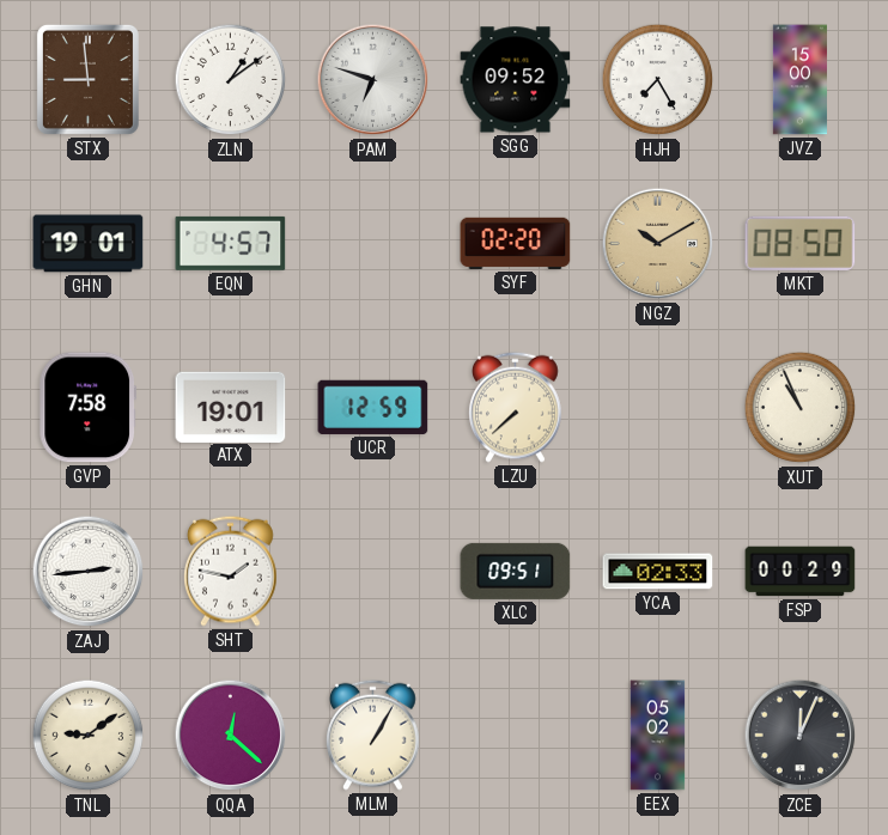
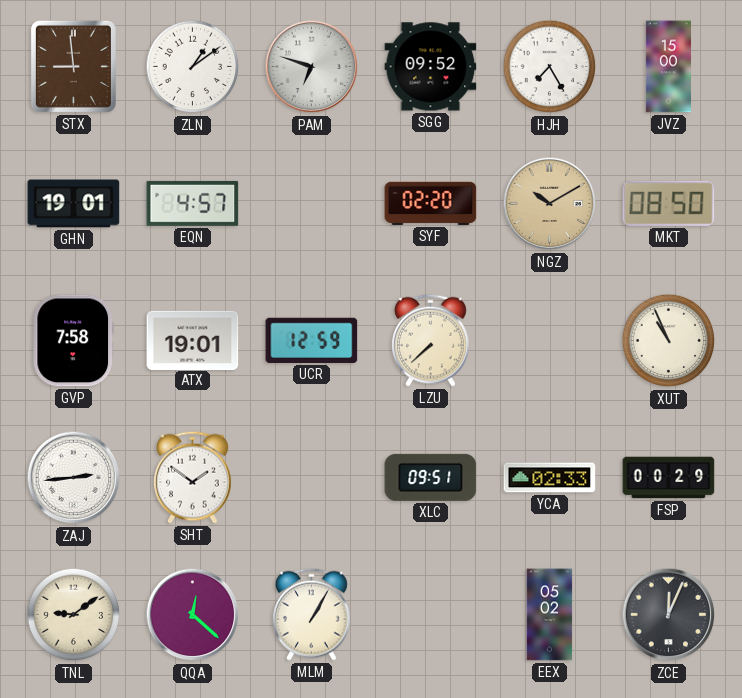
SHT: 1:47 -> 1:51 (193, 477)
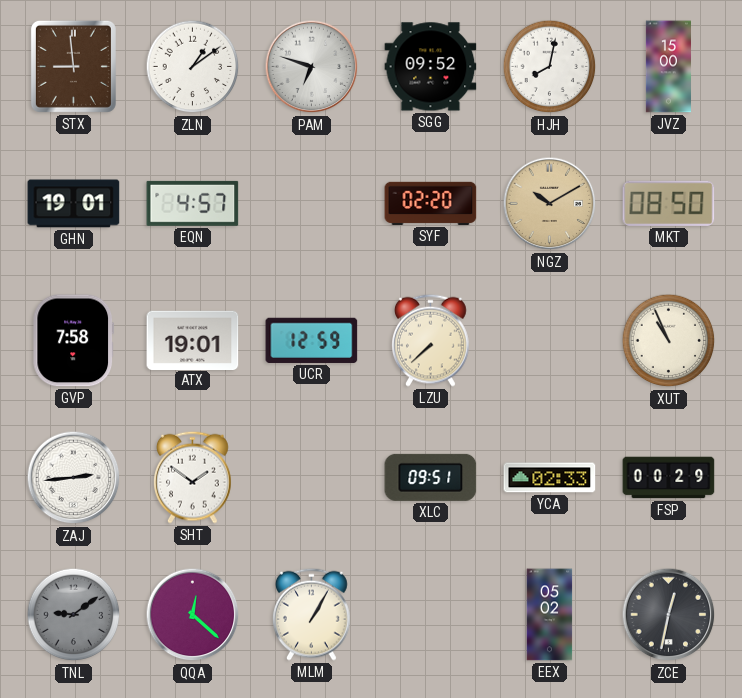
HJH: 7:25 -> 8:02 (550, 67)
TNL dial: cream -> grey (74, 615)
ZCE: 12:04 -> 12:32 (669, 615)
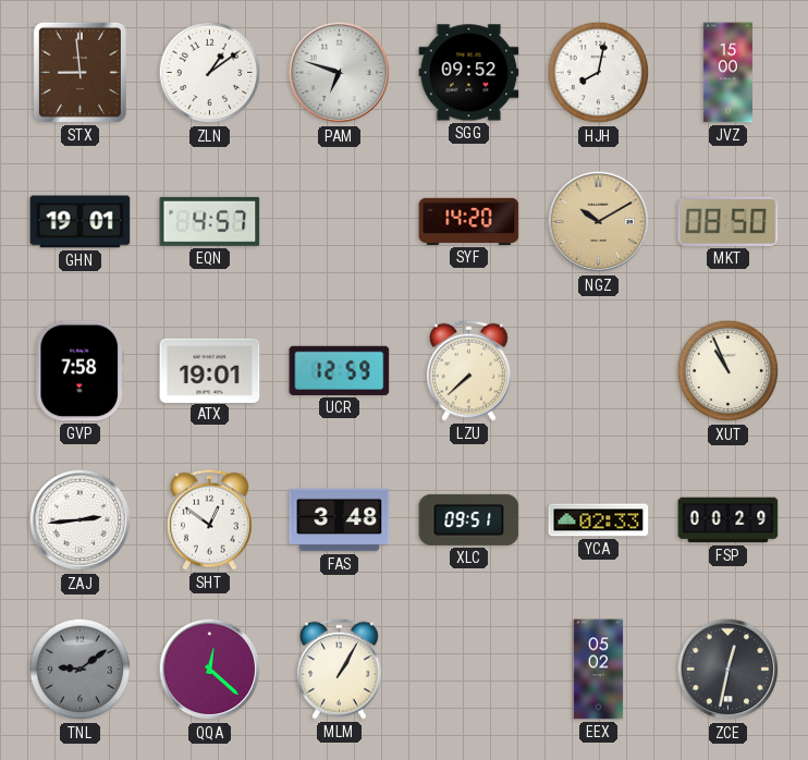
SYF: 02:20 -> 14:20 (469, 221)
SHT: 1:51 -> 12:51 (210, 519)
FAS: none -> 3:48 (340, 520)
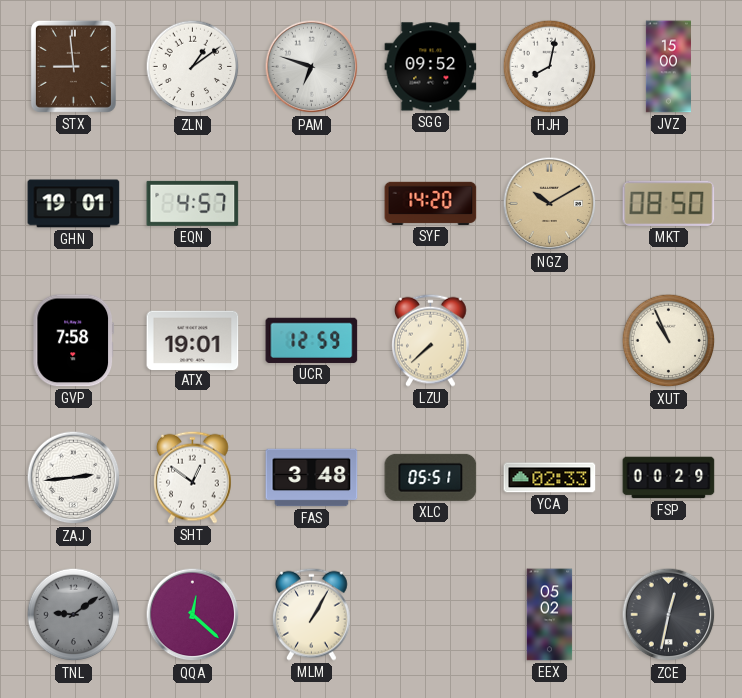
XLC: 09:51 -> 05:51 (431, 477)
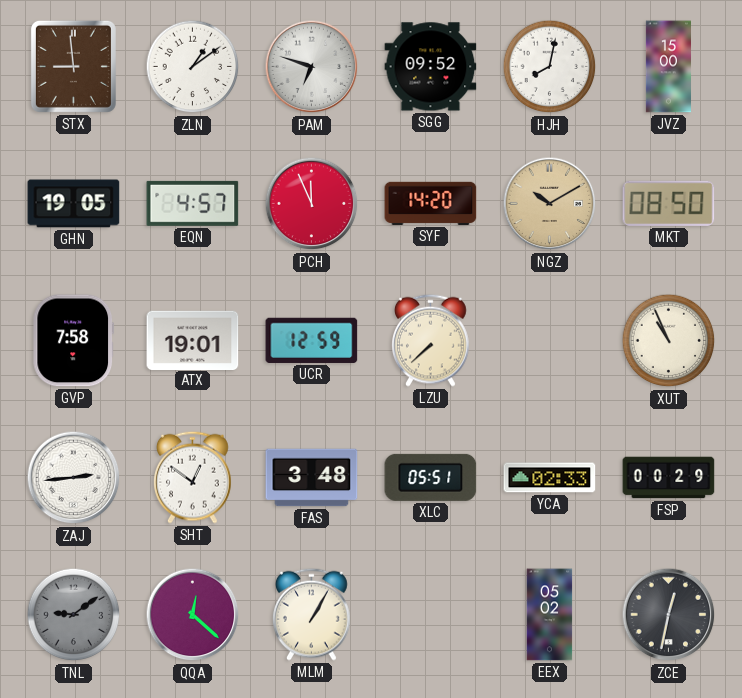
GHN: 19:01 -> 19:05 (74, 204)
PCH: none -> 11:56 (312, 204)
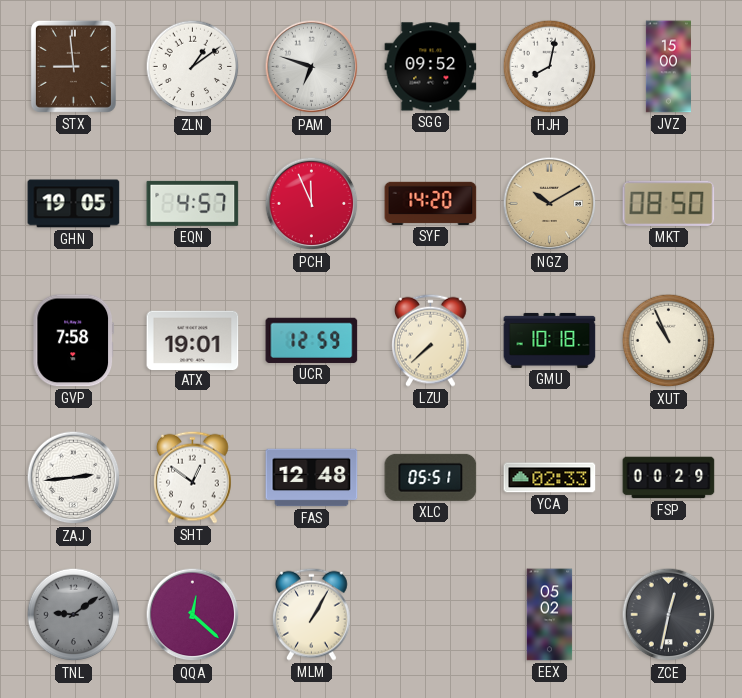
GMU: none -> 10:18 (550, 340)
FAS: 3:48 -> 12:48 (312, 478)
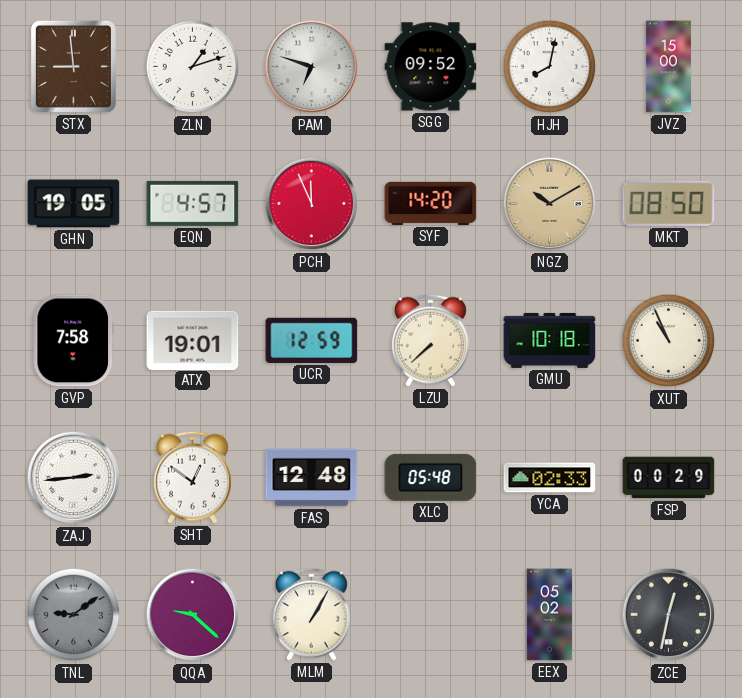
ZLN: 1:09 -> 1:12 (193, 67)
XLC: 05:51 -> 05:48 (431, 477)
QQA: 12:22 -> 9:22 (193, 615)
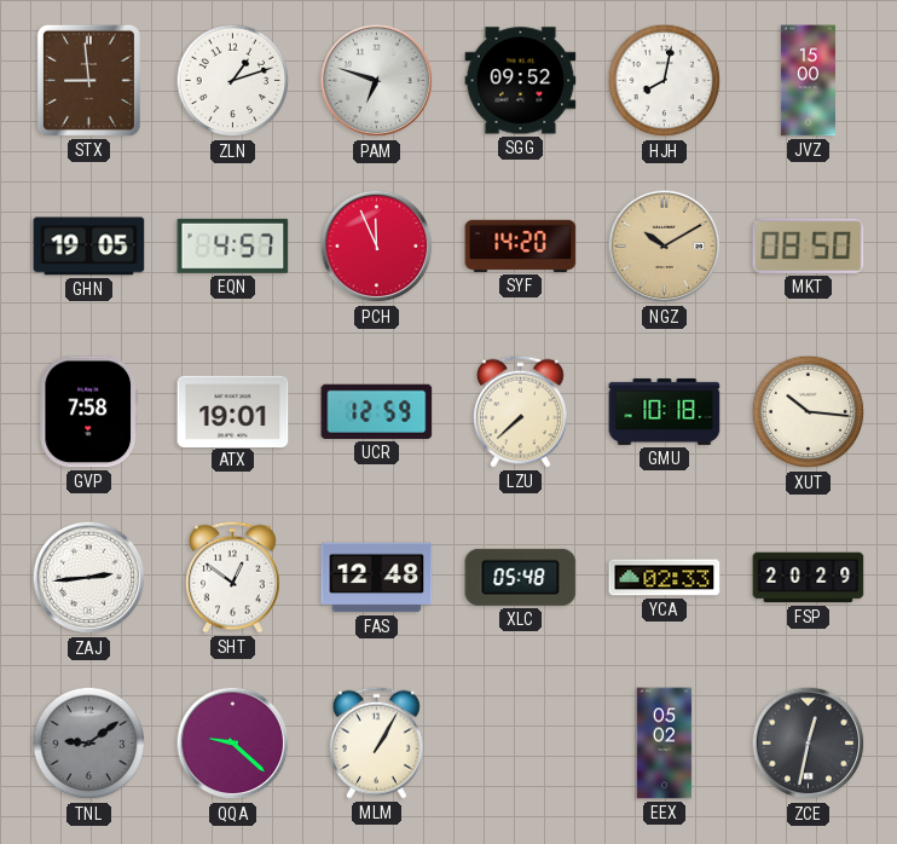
XUT: 10:56 -> 10:16 (809, 412)
FSP: 00:29 -> 20:29 (809, 578)
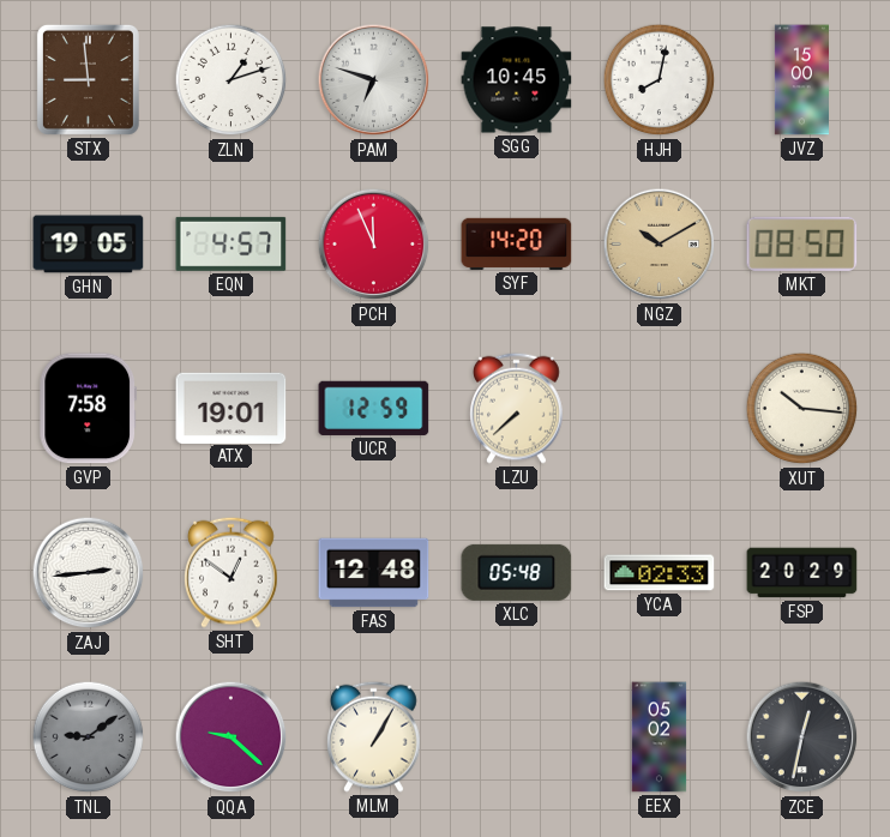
SGG: 09:52 -> 10:45 (517, 80)
GMU: 10:18 -> none (665, 411)
